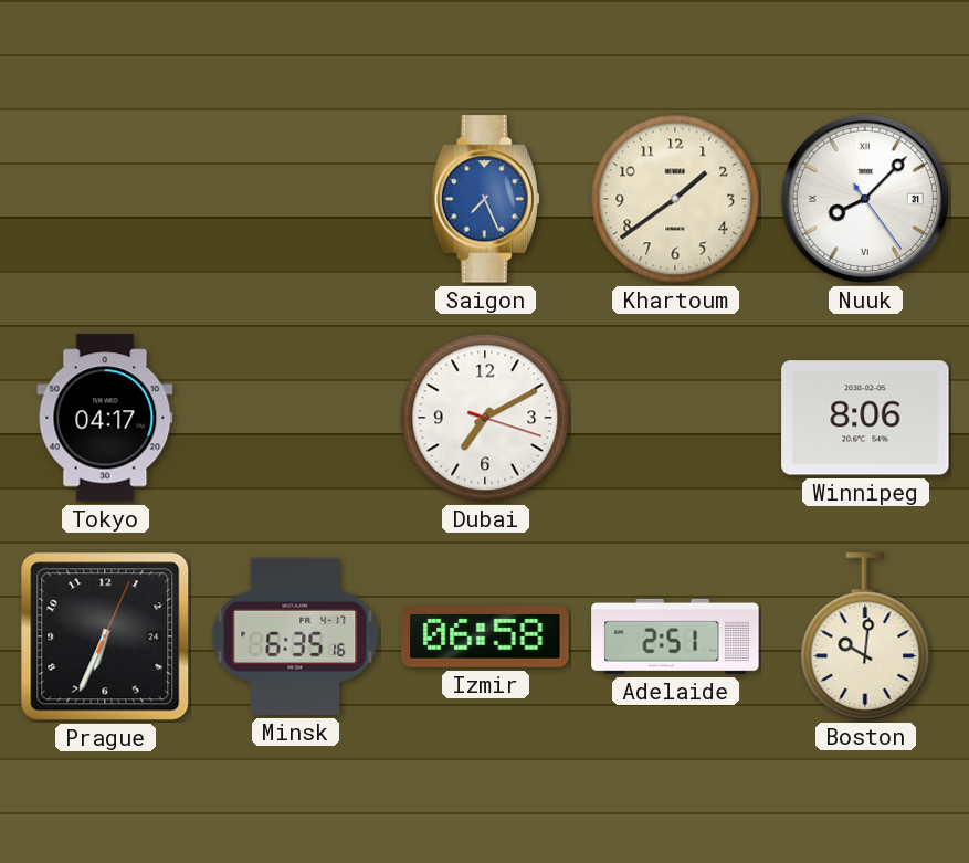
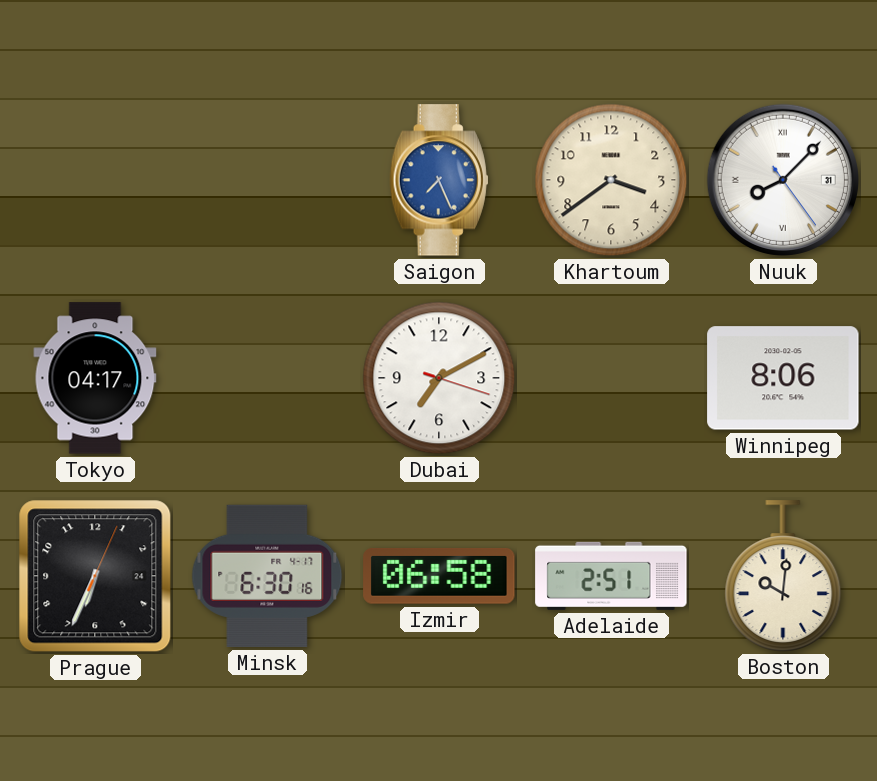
Khartoum: 1:39 -> 3:39 (611, 180)
Minsk: 6:35 -> 6:30 (267, 576)
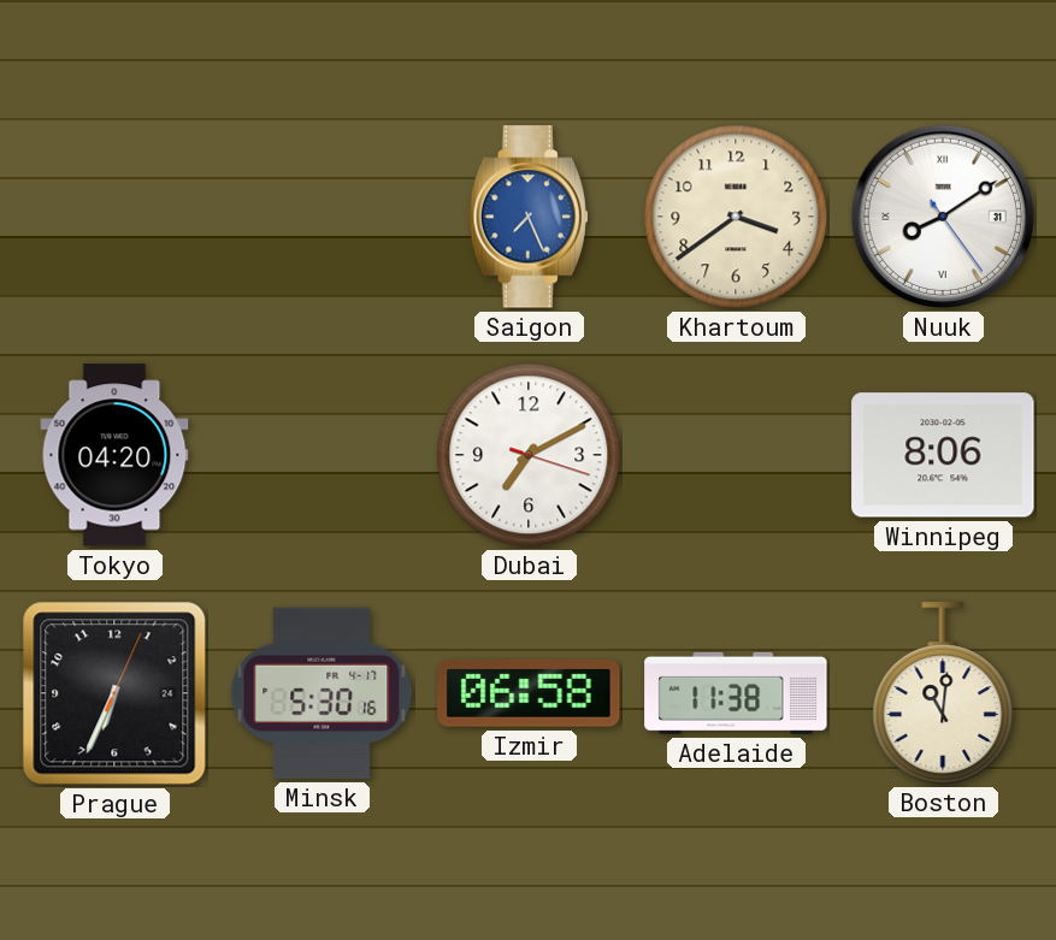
Nuuk: 8:07 -> 8:09 (943, 217)
Tokyo: 04:17 -> 04:20 (114, 455)
Minsk: 6:30 -> 5:30 (321, 693)
Adelaide: 2:51 -> 11:38 (736, 693)
Boston: 10:01 -> 11:01 (943, 693)
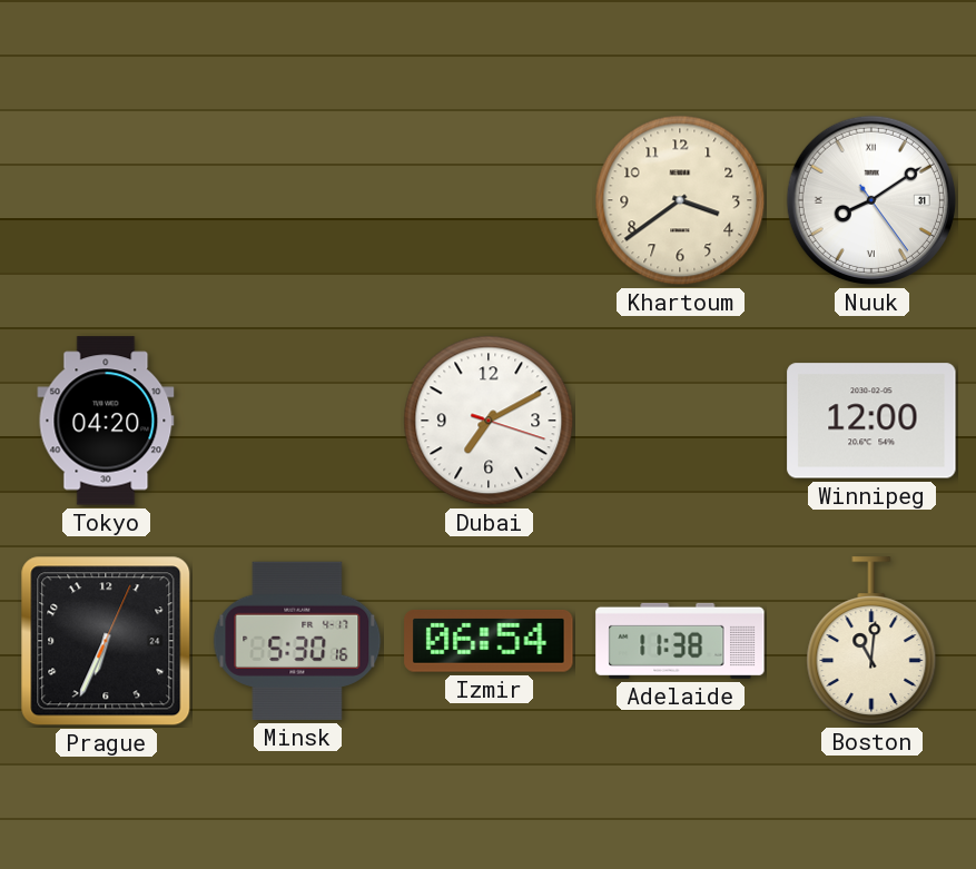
Saigon: 7:26 -> none (529, 217)
Winnipeg: 8:06 -> 12:00 (871, 421)
Izmir: 06:58 -> 06:54 (489, 642)
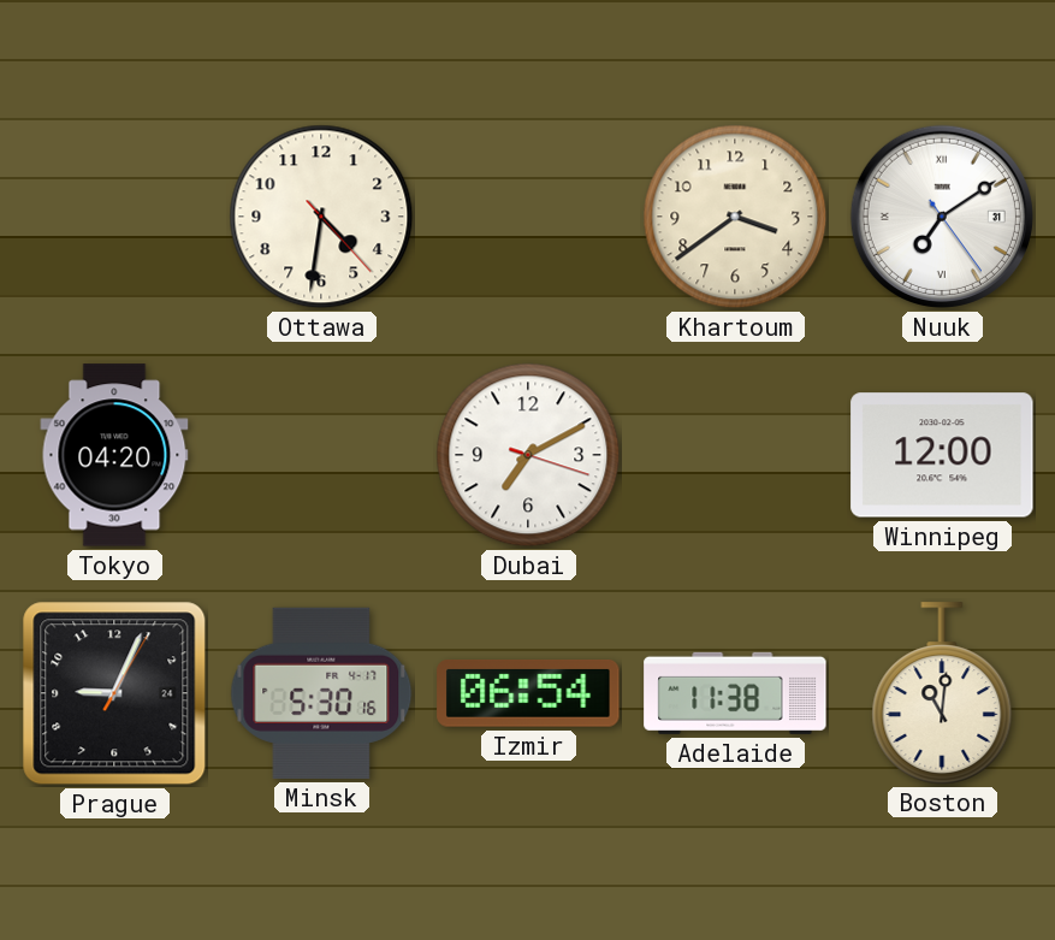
Ottawa: none -> 4:31 (321, 217)
Nuuk: 8:09 -> 7:09 (942, 217)
Prague: 6:34 -> 9:04 (114, 693)
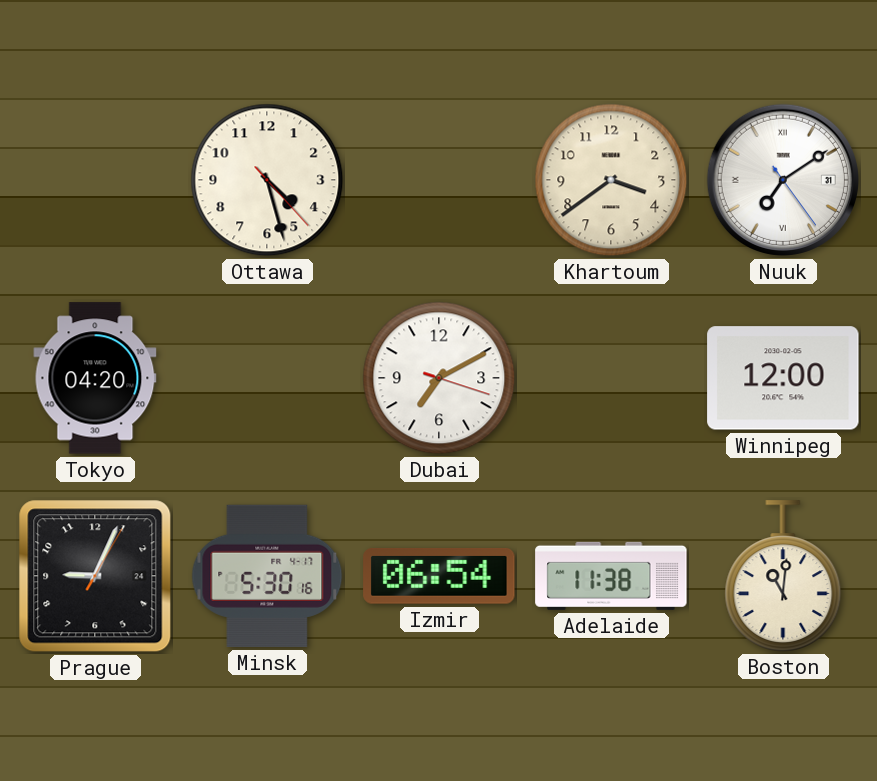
Ottawa: 4:31 -> 4:27 (267, 180)
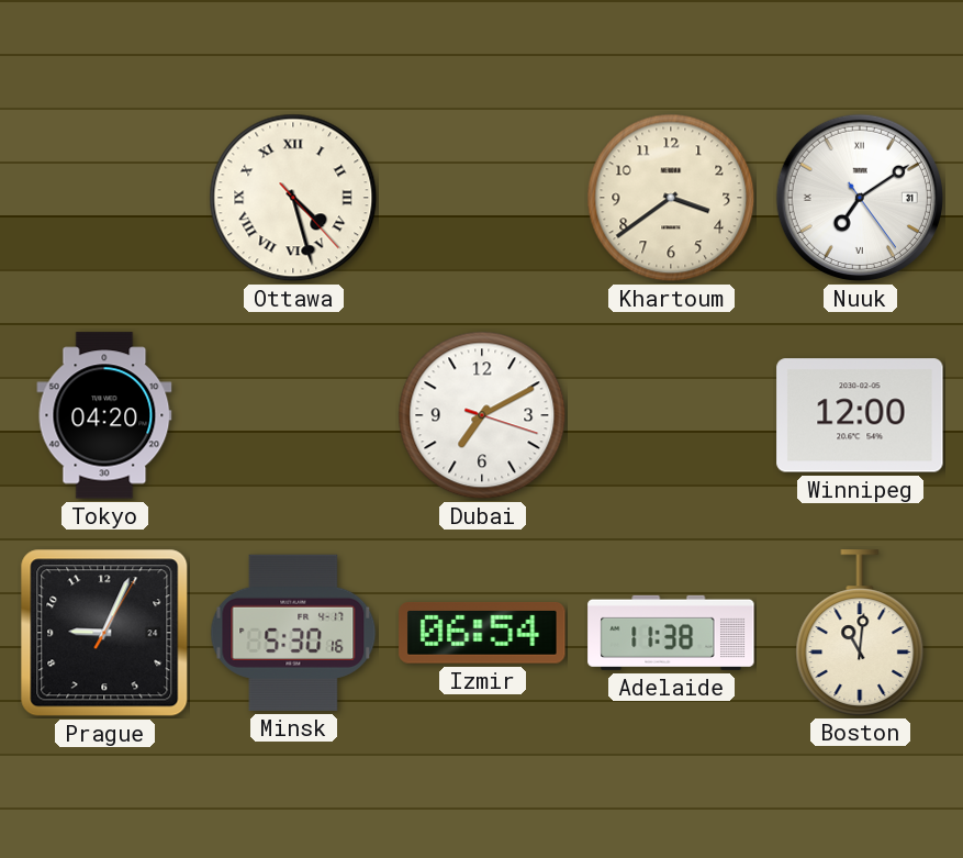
Ottawa numerals: Arabic -> Roman (293, 198)
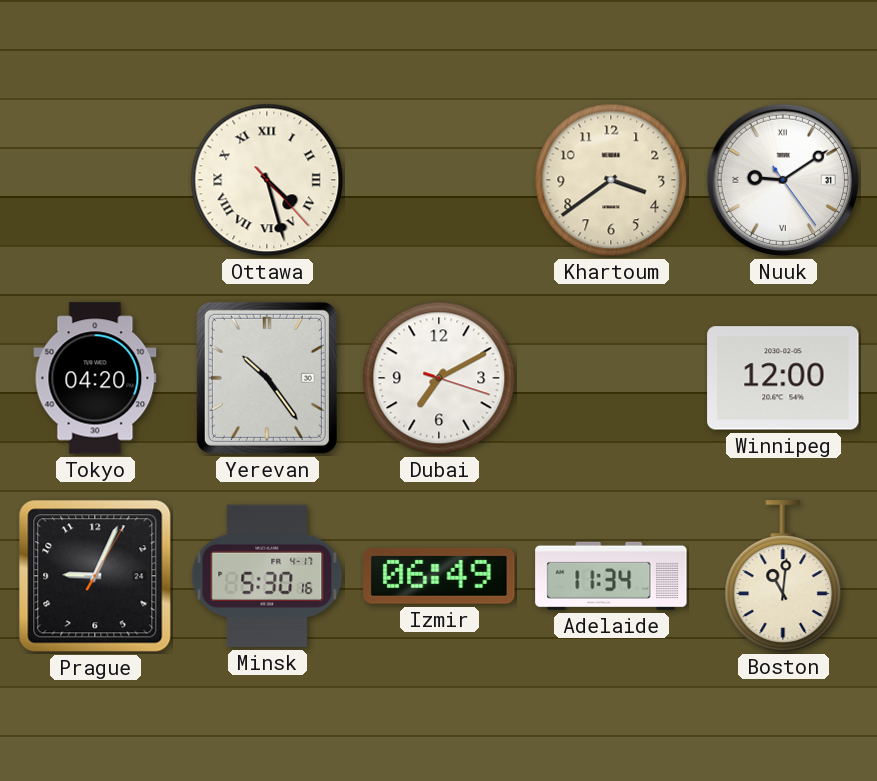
Nuuk: 7:09 -> 9:09 (783, 180)
Yerevan: none -> 10:24 (267, 378)
Izmir: 06:54 -> 06:49 (439, 577)
Adelaide: 11:38 -> 11:34 (611, 576)
